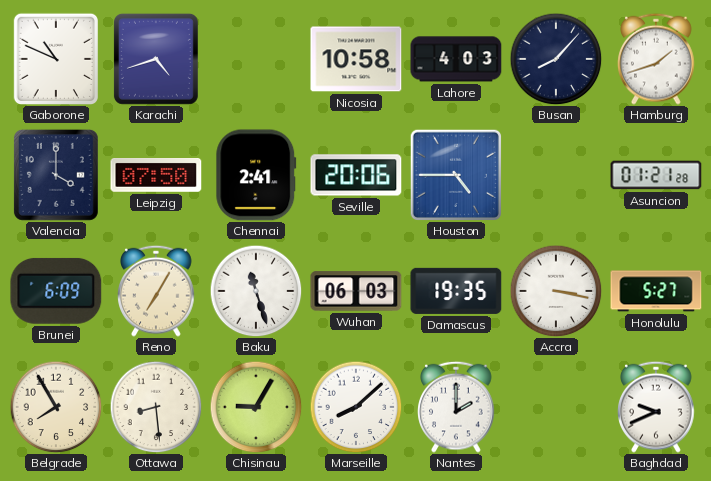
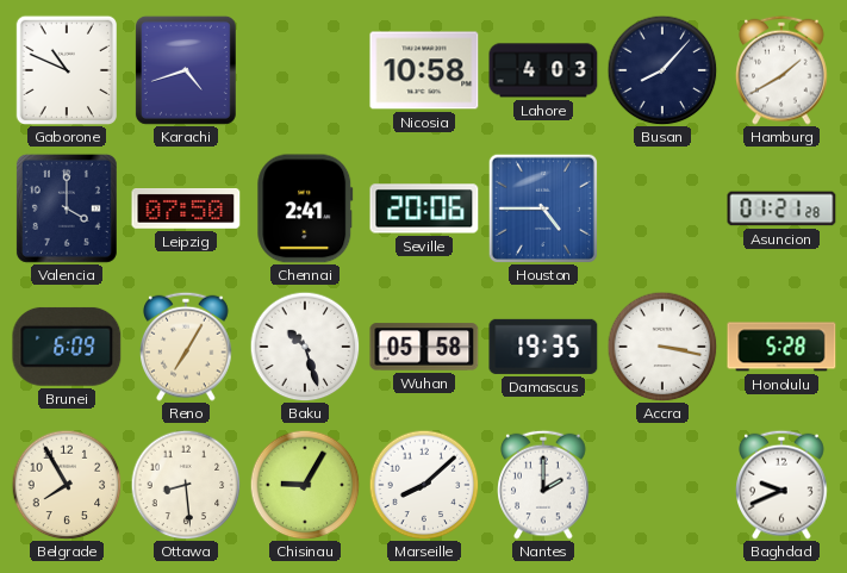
Hamburg: 1:42 -> 1:40 (781, 70)
Baku: 11:27 -> 10:27 (305, 347)
Wuhan: 06:03 -> 05:58 (424, 347)
Honolulu: 5:27 -> 5:28 (781, 347)
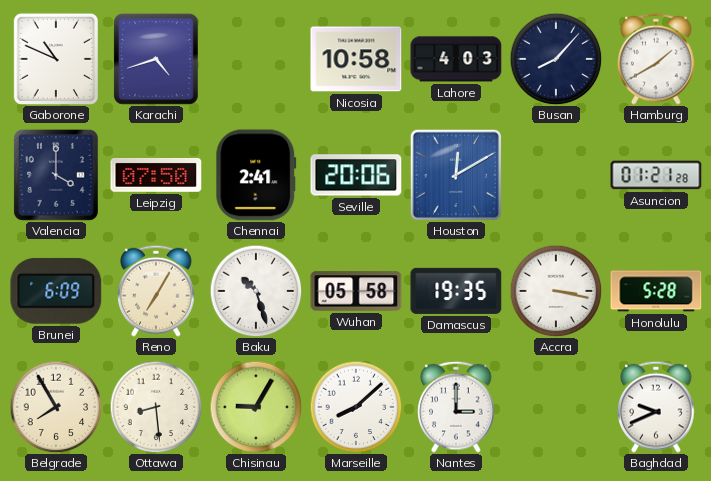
Houston: 4:45 -> 12:10 (456, 175)
Nantes: 2:00 -> 3:00 (456, 407)
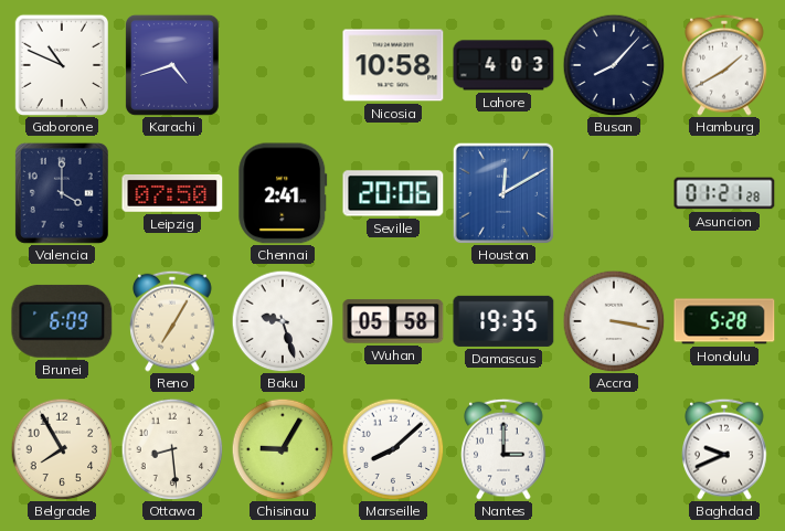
Baku: 10:27 -> 9:27 (283, 321)
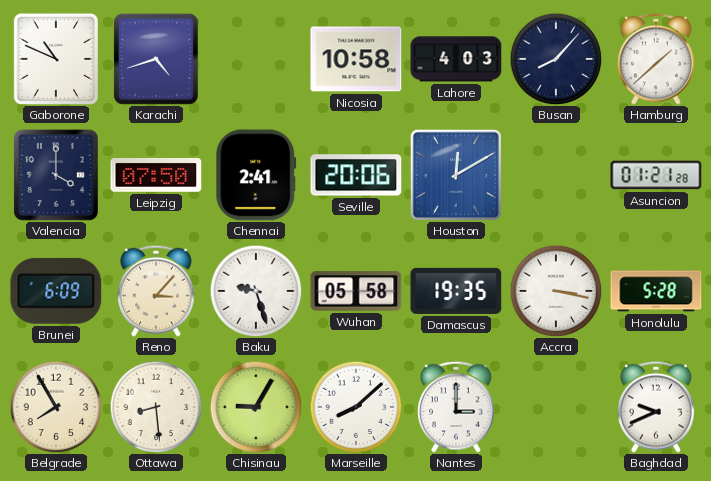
Hamburg: 1:40 -> 1:38 (656, 59)
Reno: 7:05 -> 3:07 (156, 291)
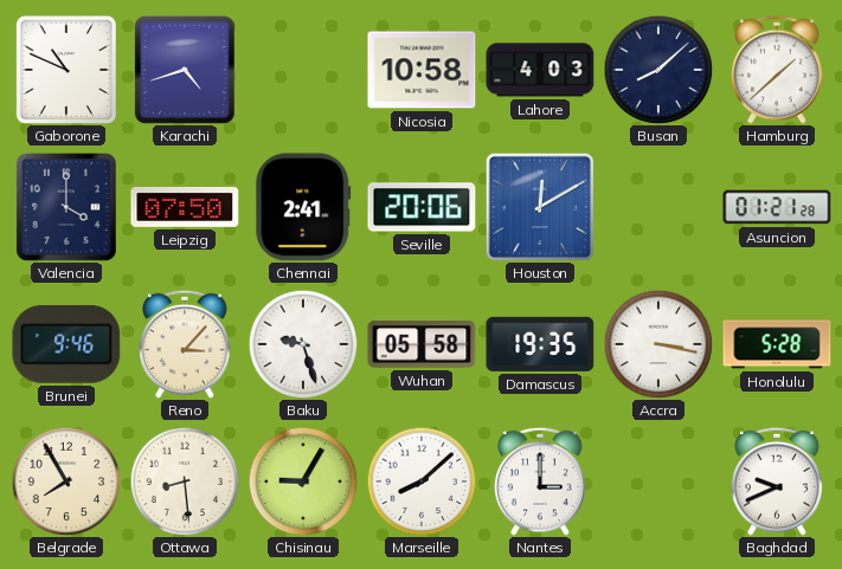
Busan: 8:07 -> 8:08 (658, 70)
Brunei: 6:09 -> 9:46 (66, 344)
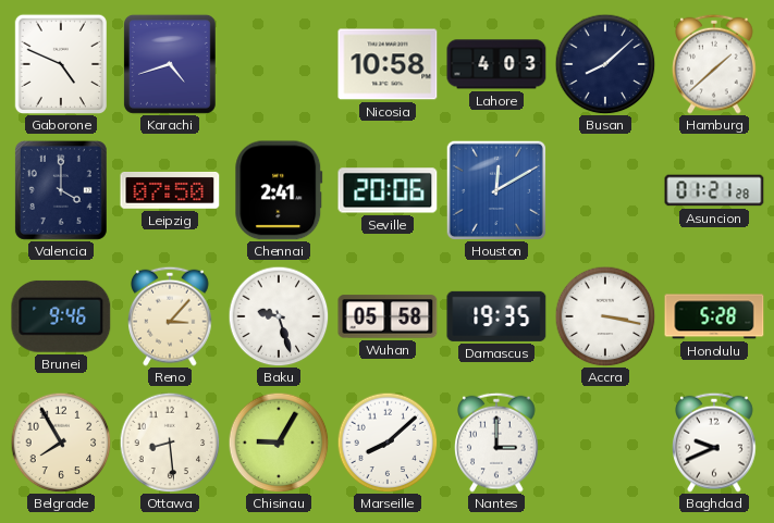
Gaborone: 10:49 -> 4:49 (61, 63)
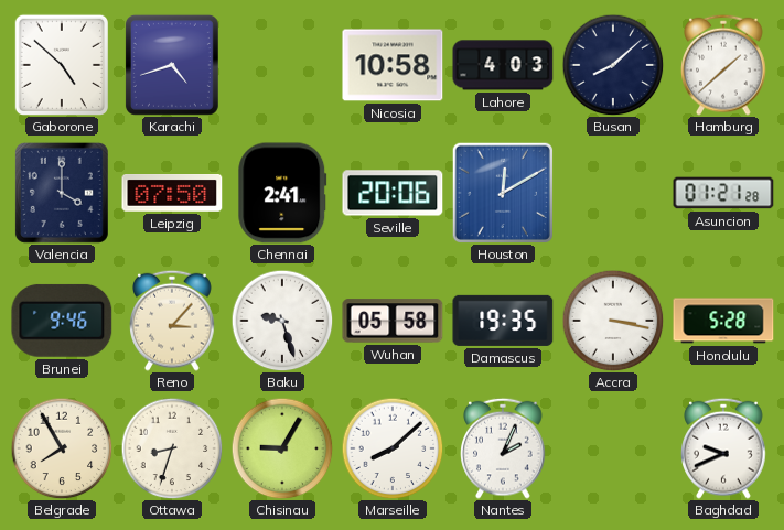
Gaborone: 4:49 -> 4:52 (62, 64)
Ottawa: 8:29 -> 8:33 (172, 448)
Nantes: 3:00 -> 2:04 (503, 448)
